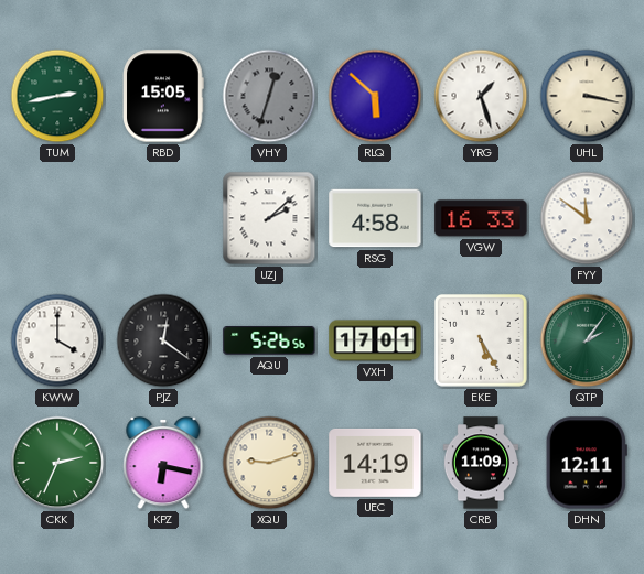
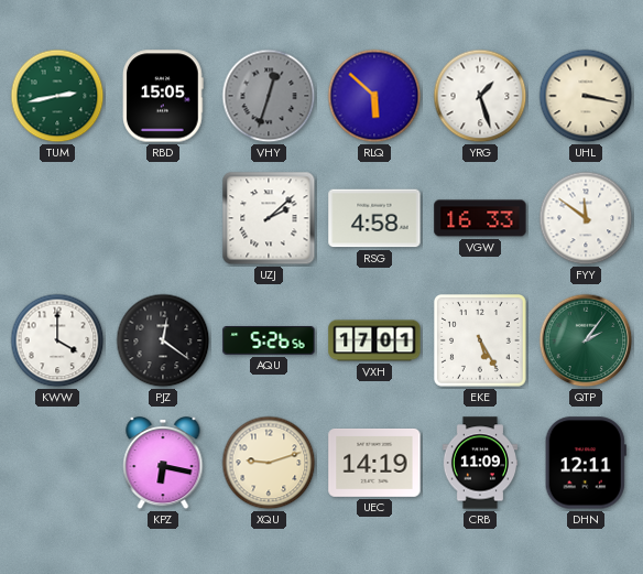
CKK: 2:34 -> none (57, 463)
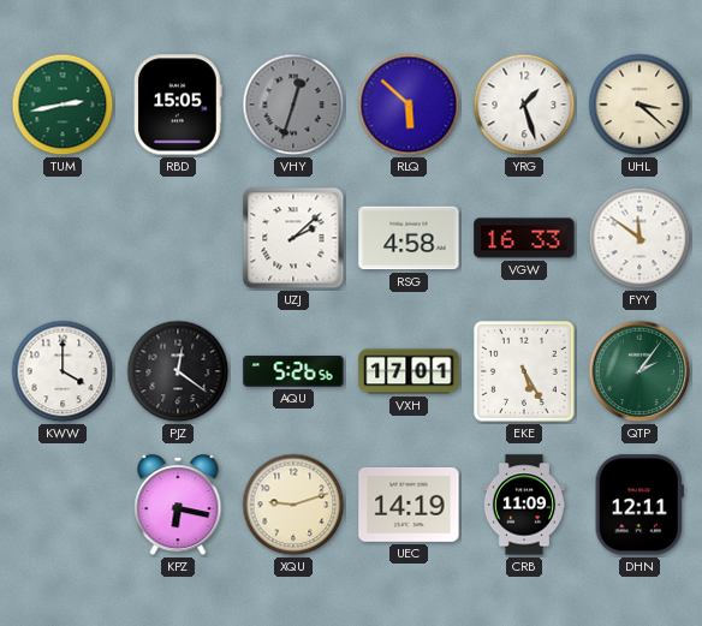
UHL: 3:17 -> 3:22 (639, 105)
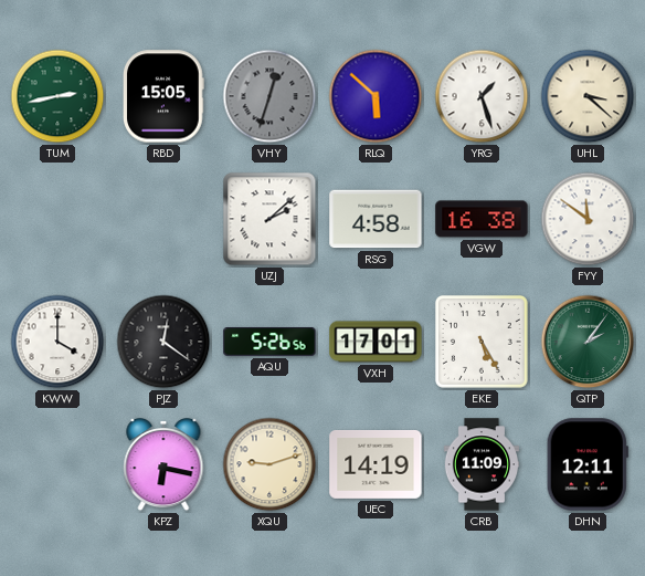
VGW: 16:33 -> 16:38 (482, 219)
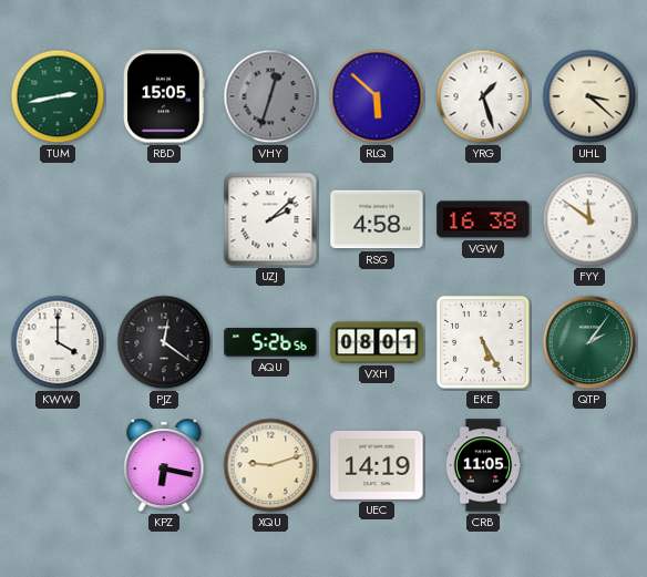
VXH: 17:01 -> 08:01 (377, 342)
CRB: 11:09 -> 11:05 (483, 465)
DHN: 12:11 -> none (588, 464)
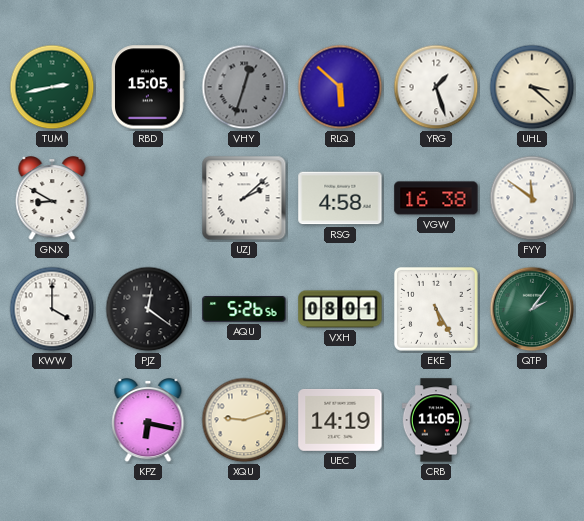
GNX: none -> 8:50 (52, 199)
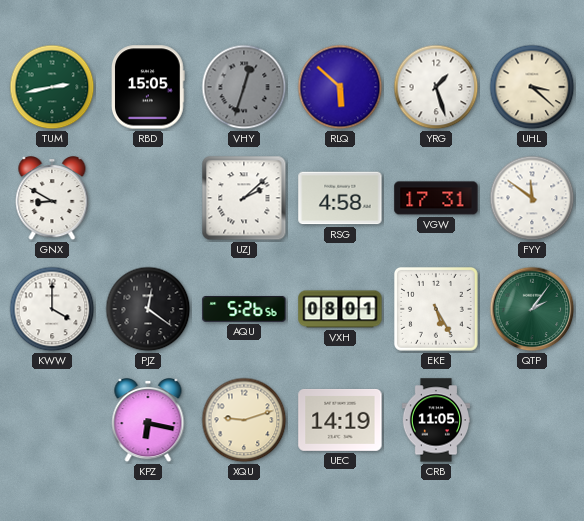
VGW: 16:38 -> 17:31 (436, 198)
